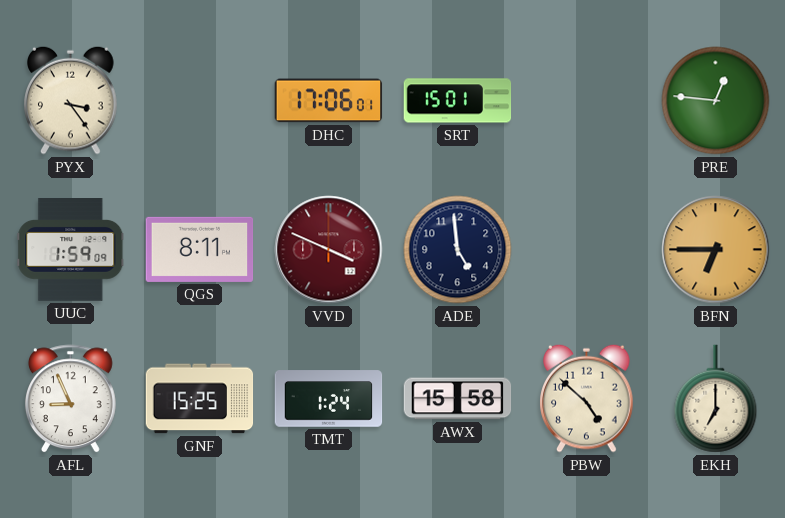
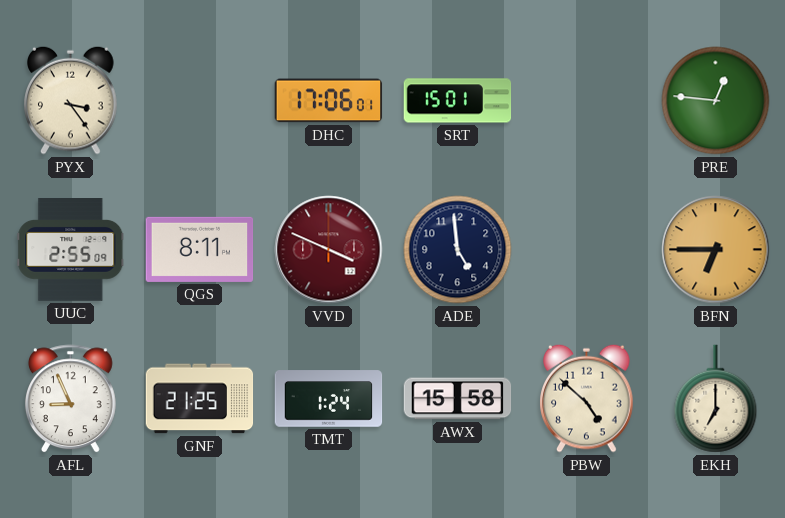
UUC: 1:59 -> 2:55 (71, 250)
GNF: 15:25 -> 21:25 (200, 399)
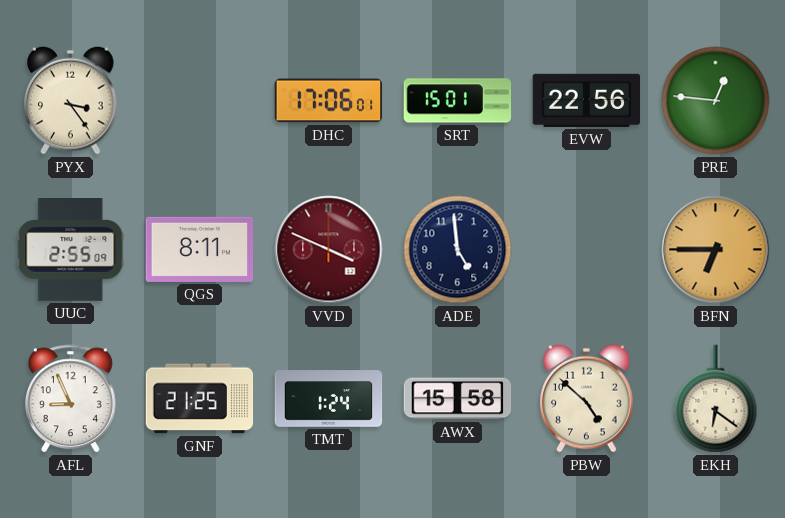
EVW: none -> 22:56 (587, 100)
EKH: 7:00 -> 6:21 (716, 399)
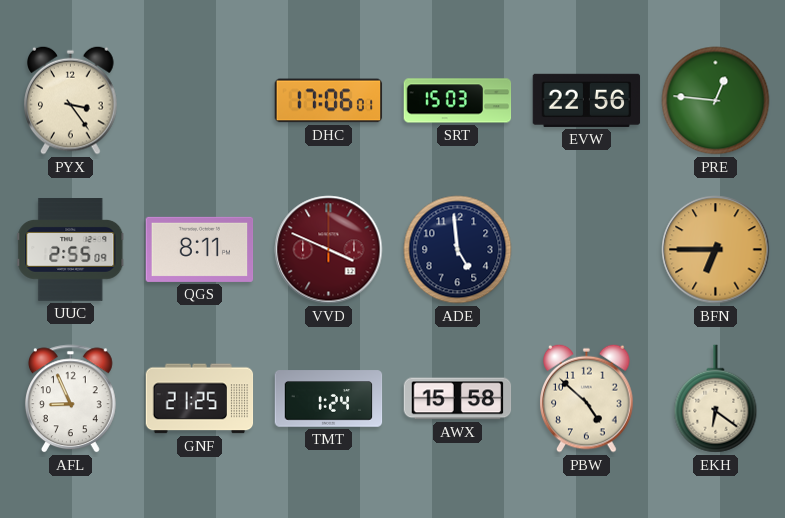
SRT: 15:01 -> 15:03 (458, 101)
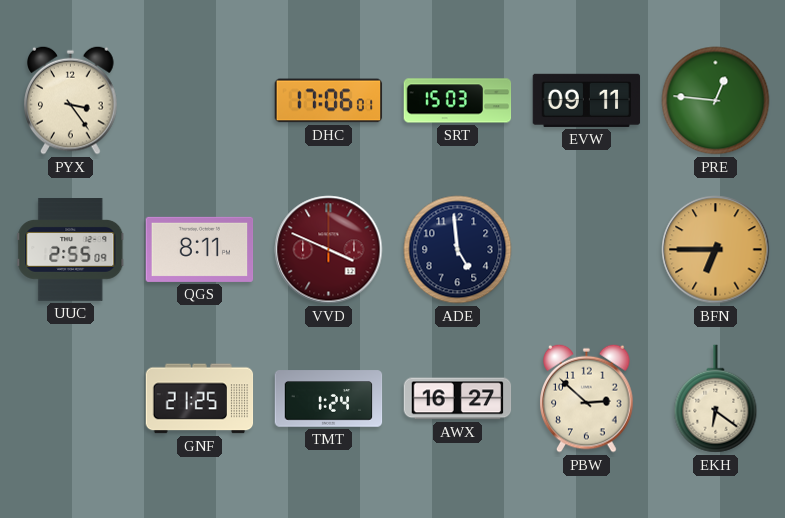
EVW: 22:56 -> 09:11 (587, 100)
AFL: 8:56 -> none (70, 399)
AWX: 15:58 -> 16:27 (458, 399)
PBW: 4:52 -> 2:52 (587, 398)
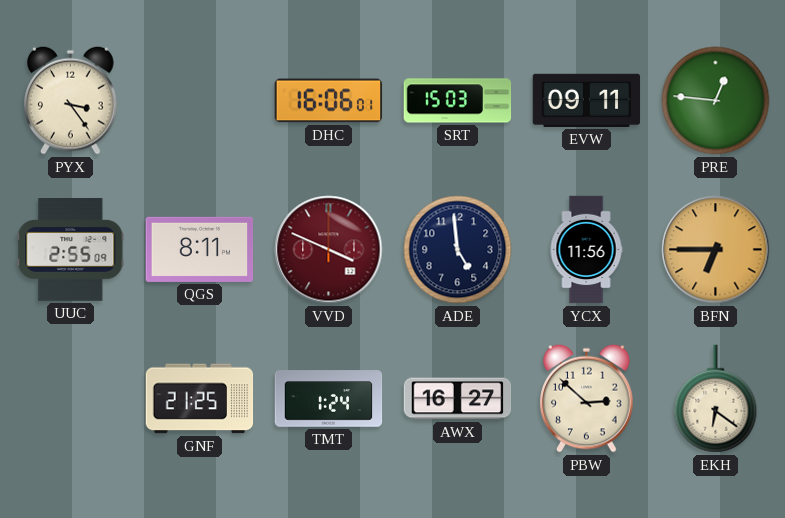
DHC: 17:06 -> 16:06 (329, 101)
YCX: none -> 11:56 (586, 250)
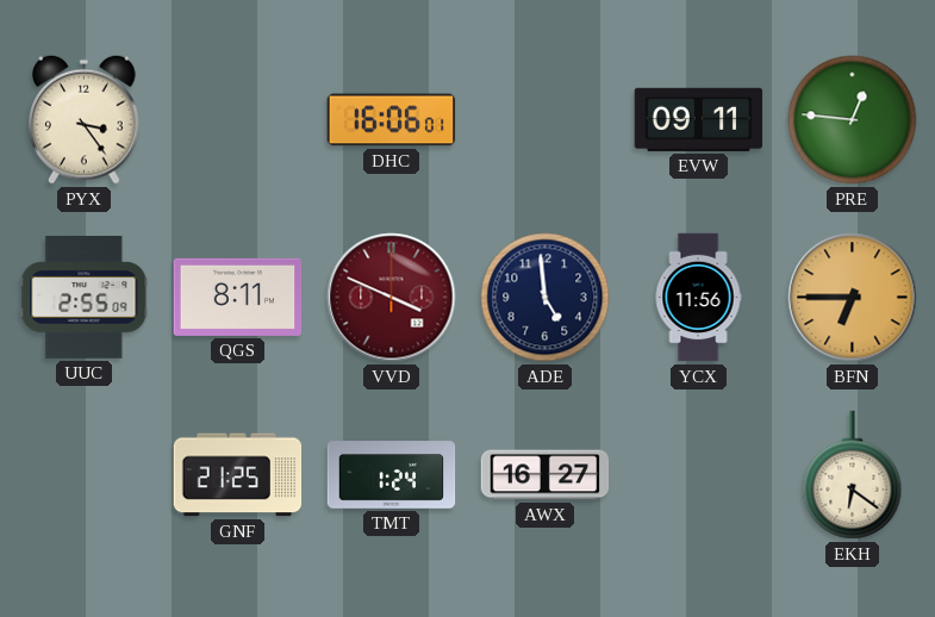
SRT: 15:03 -> none (458, 101)
PBW: 2:52 -> none (587, 398)
